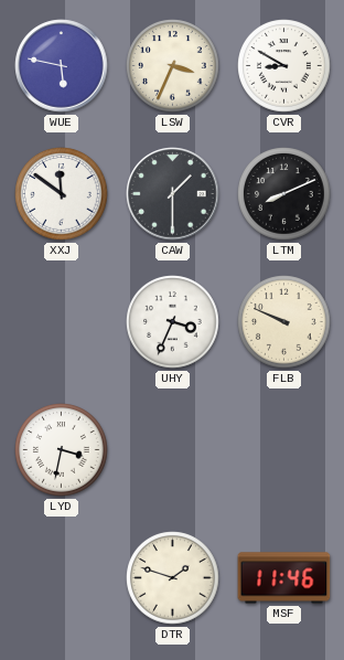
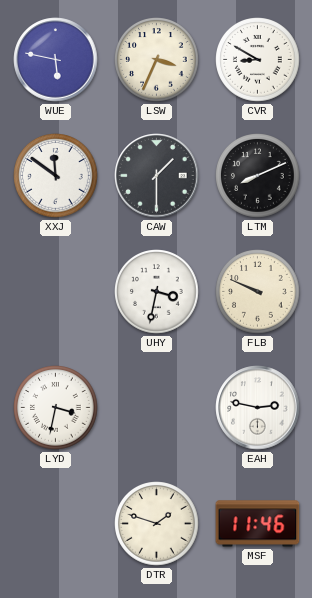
UHY: 3:34 -> 3:32 (157, 292)
EAH: none -> 2:47 (258, 408)
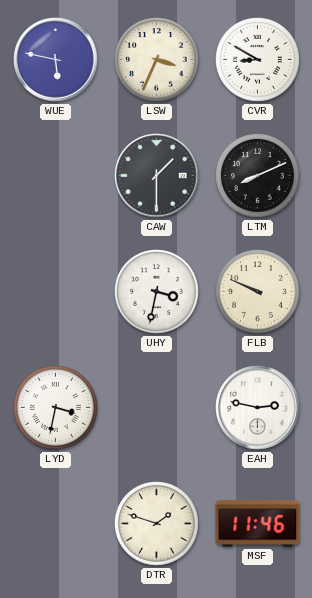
XXJ: 11:51 -> none (56, 176)
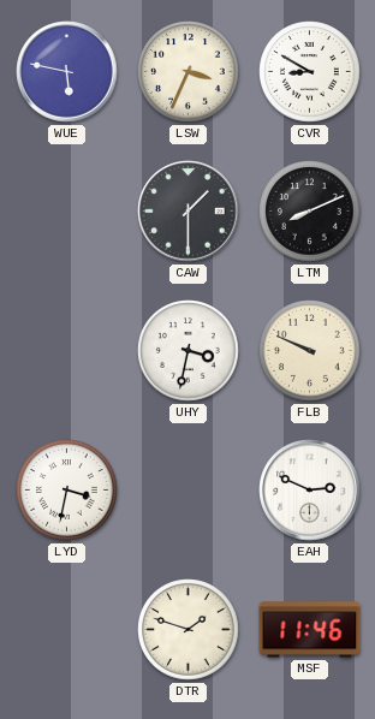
EAH: 2:47 -> 2:49 (310, 491)
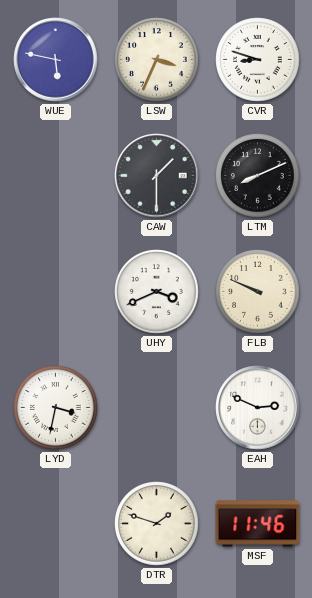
CVR: 8:50 -> 8:48 (258, 60)
UHY: 3:32 -> 3:41 (157, 292)
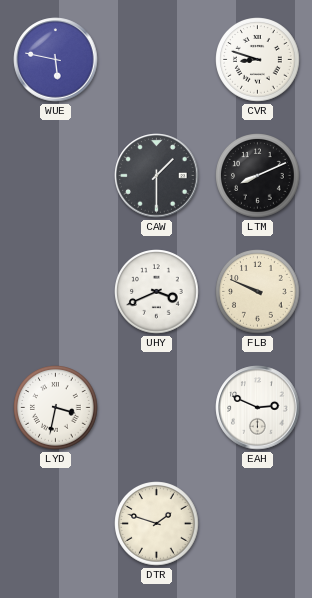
LSW: 3:34 -> none (157, 60)
MSF: 11:46 -> none (258, 524)
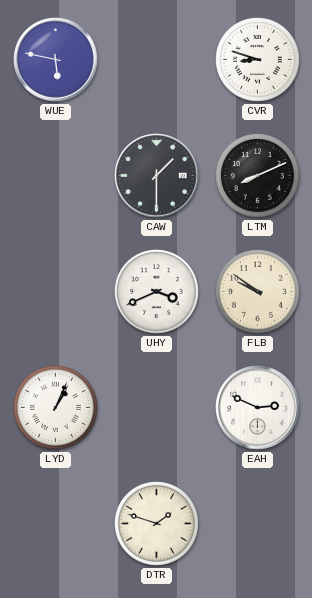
FLB: 9:49 -> 9:51 (258, 292)
LYD: 3:32 -> 1:04 (56, 408)
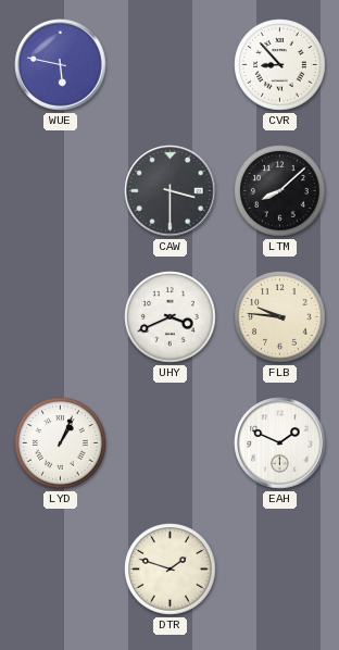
CVR: 8:48 -> 8:53 (280, 65)
CAW: 1:30 -> 3:30 (171, 191)
LTM: 8:11 -> 8:08 (280, 191)
FLB: 9:51 -> 9:46 (280, 317)
EAH: 2:49 -> 1:49 (280, 443)
